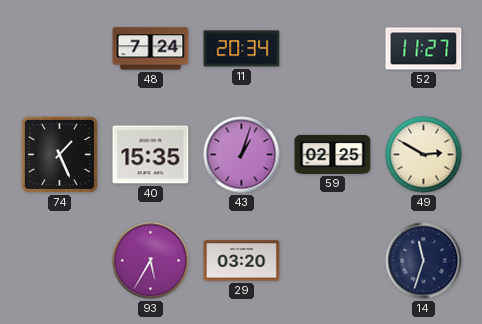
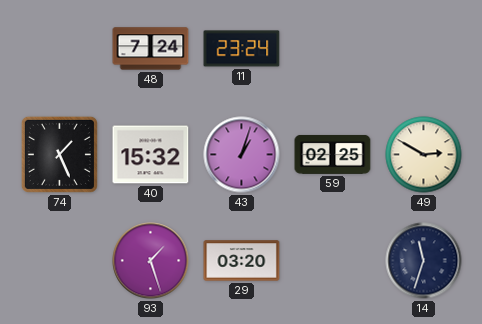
11: 20:34 -> 23:24 (242, 49)
52: 11:27 -> none (424, 49)
40: 15:35 -> 15:32 (151, 155)
93: 5:35 -> 1:27 (151, 261)
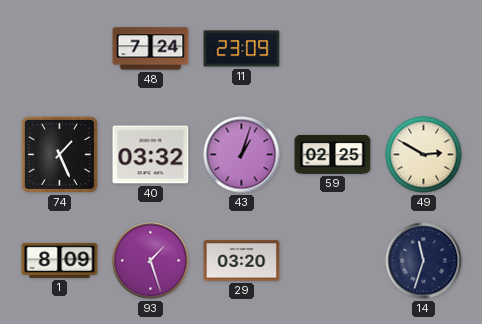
11: 23:24 -> 23:09 (242, 49)
40: 15:32 -> 03:32 (151, 155)
1: none -> 8:09 (60, 260)
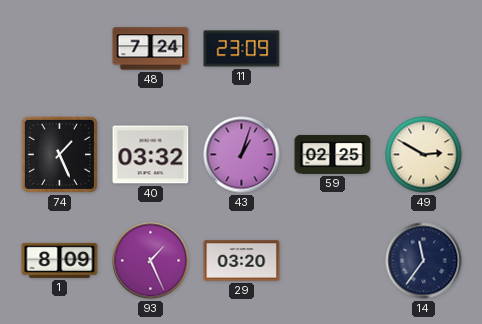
93: 1:27 -> 1:26 (151, 261)
14: 11:33 -> 11:36 (424, 261)
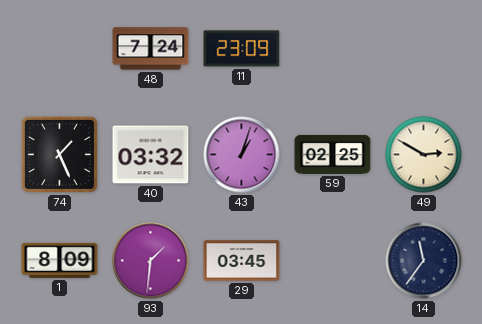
93: 1:26 -> 1:31 (151, 261)
29: 03:20 -> 03:45 (242, 261)
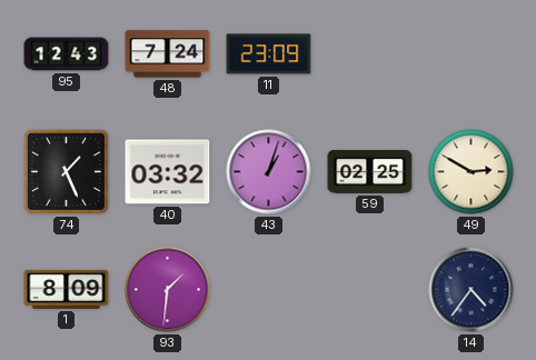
95: none -> 12:43 (67, 54)
29: 03:45 -> none (242, 261)
14: 11:36 -> 4:36 (472, 290)
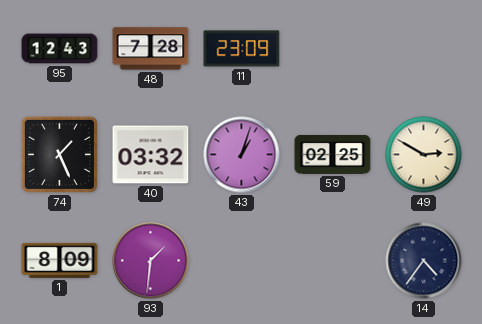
48: 7:24 -> 7:28 (151, 49)
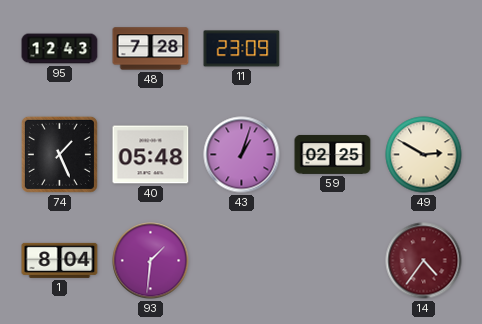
40: 03:32 -> 05:48 (151, 155)
1: 8:09 -> 8:04 (60, 260)
14 dial: navy -> burgundy (424, 261)
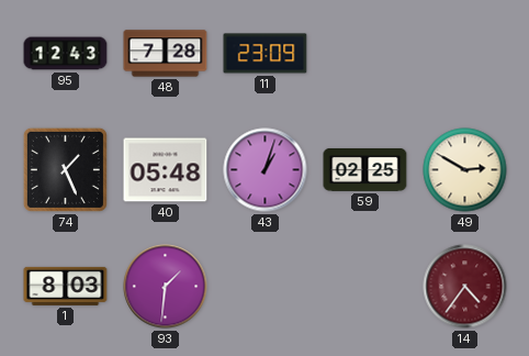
1: 8:04 -> 8:03 (66, 286)
